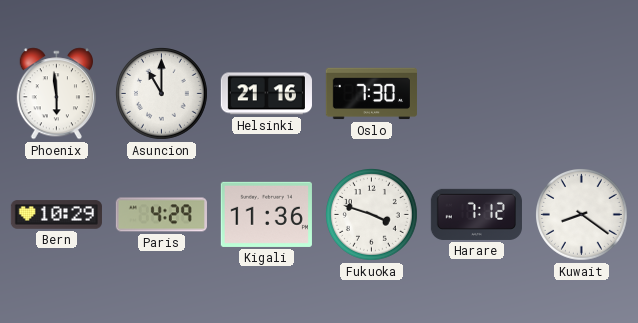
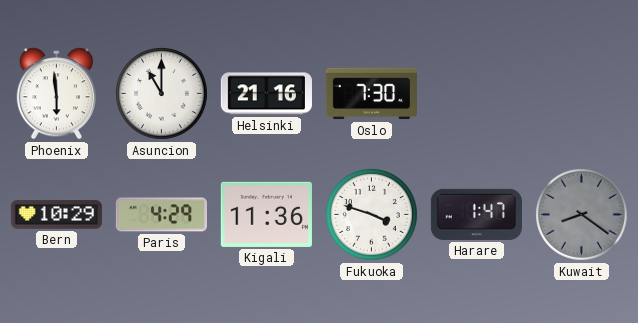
Harare: 7:12 -> 1:47 (476, 214)
Kuwait dial: white -> grey (582, 215)
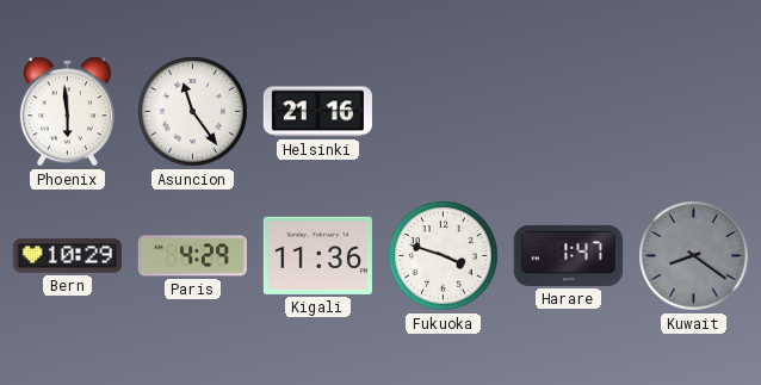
Asuncion: 11:00 -> 11:24 (193, 112)
Oslo: 7:30 -> none (371, 94)
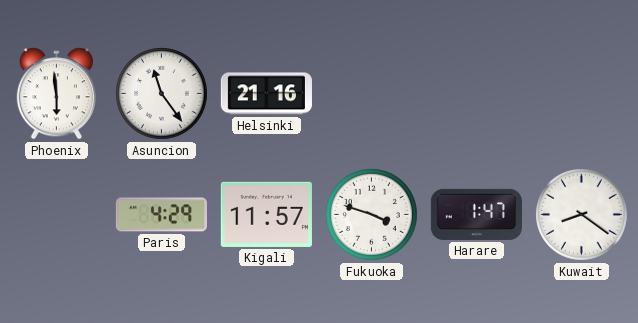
Bern: 10:29 -> none (67, 256)
Kigali: 11:36 -> 11:57 (266, 214)
Kuwait dial: grey -> white (582, 215)
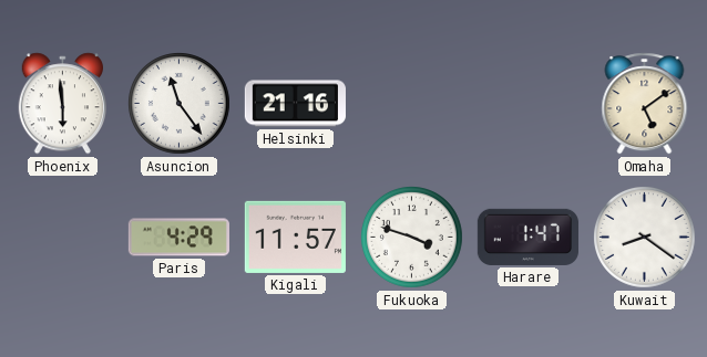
Omaha: none -> 5:09 (645, 104)
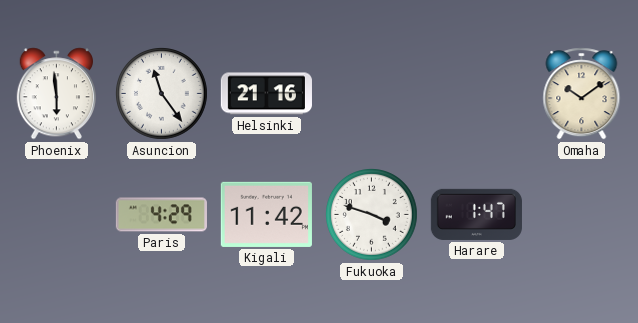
Omaha: 5:09 -> 10:09 (582, 94)
Kigali: 11:57 -> 11:42 (266, 214)
Kuwait: 8:21 -> none (645, 238)
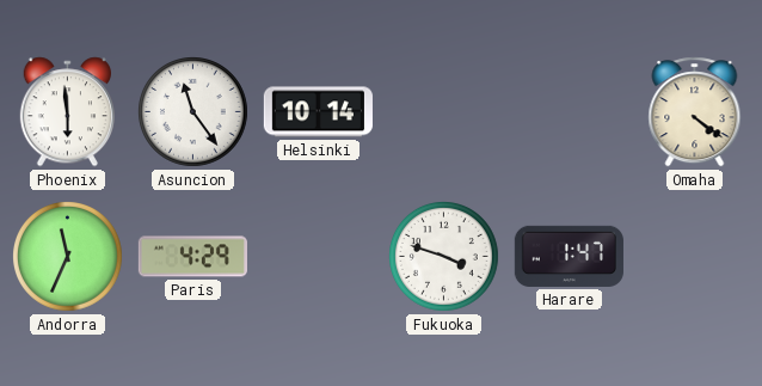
Helsinki: 21:16 -> 10:14 (318, 112)
Omaha: 10:09 -> 4:21 (695, 112)
Andorra: none -> 11:34 (68, 257)
Kigali: 11:42 -> none (266, 214)
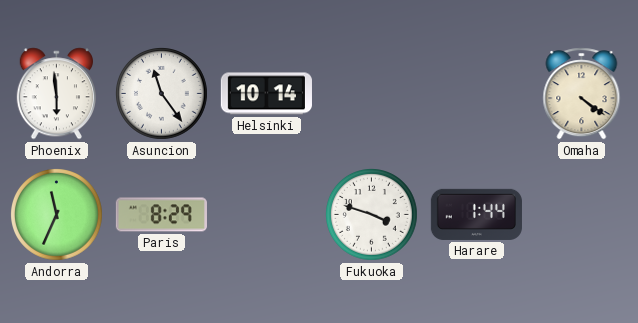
Paris: 4:29 -> 8:29 (161, 215)
Harare: 1:47 -> 1:44 (476, 214)
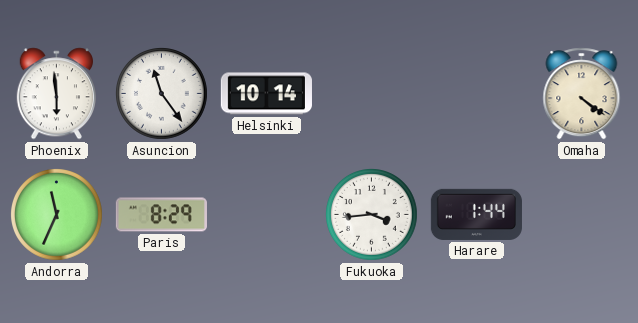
Fukuoka: 3:48 -> 3:44 (372, 215)
